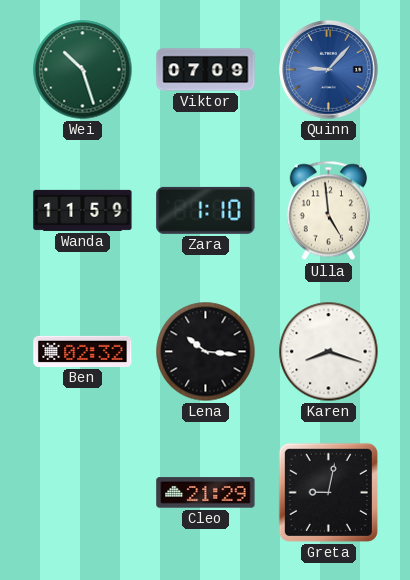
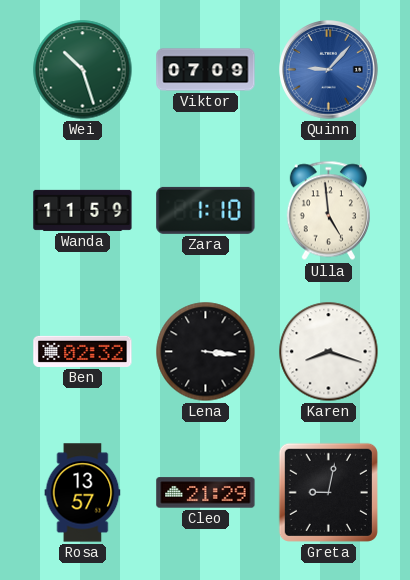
Lena: 10:16 -> 3:16 (206, 352)
Rosa: none -> 13:57 (83, 493)
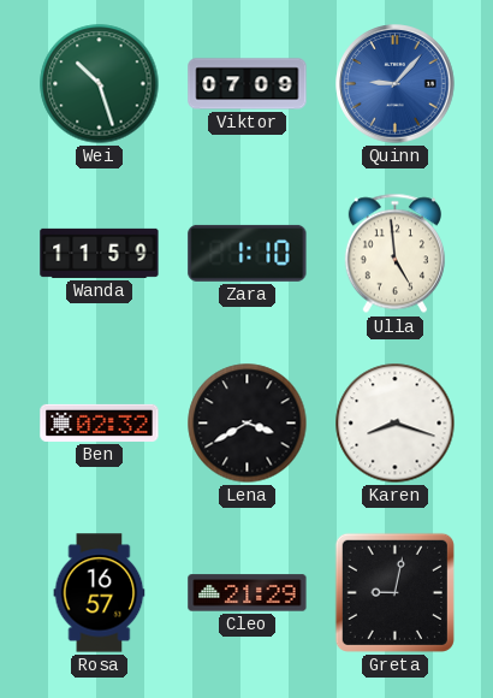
Lena: 3:16 -> 3:40 (248, 424)
Rosa: 13:57 -> 16:57 (100, 593)
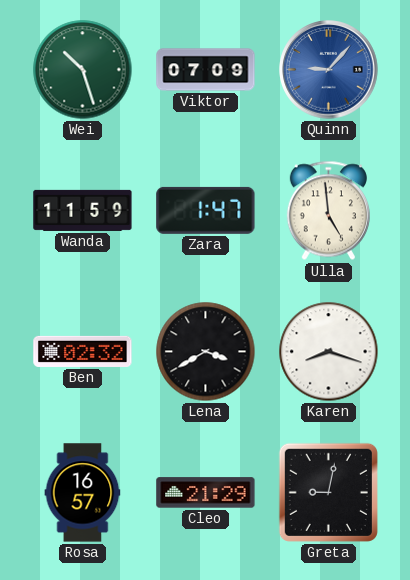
Zara: 1:10 -> 1:47 (206, 210)
